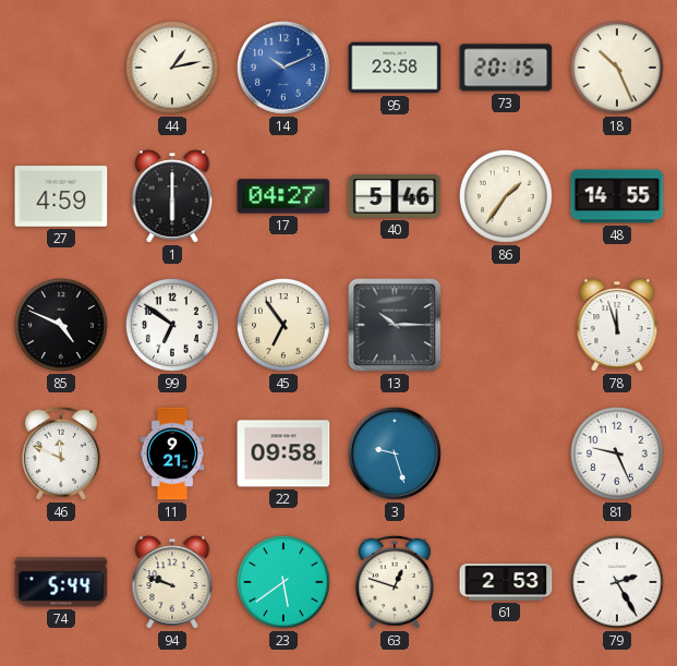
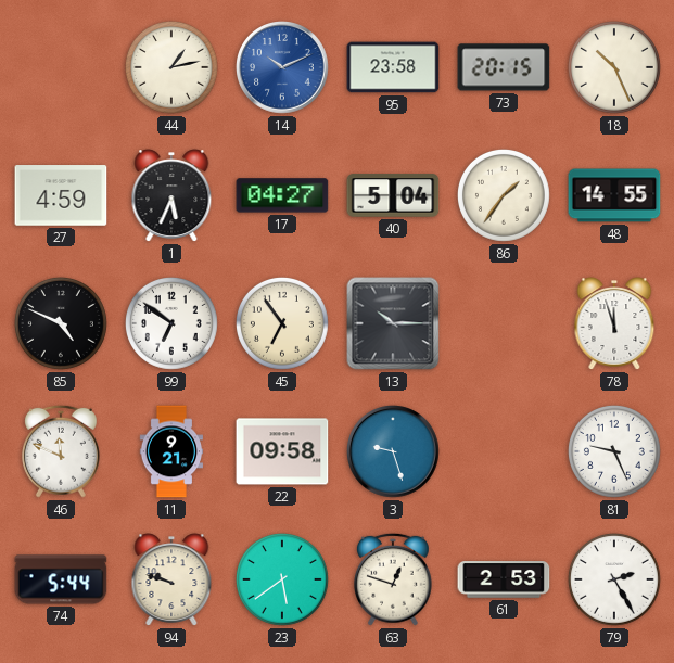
1: 6:00 -> 5:34 (171, 195)
40: 5:46 -> 5:04 (393, 195)
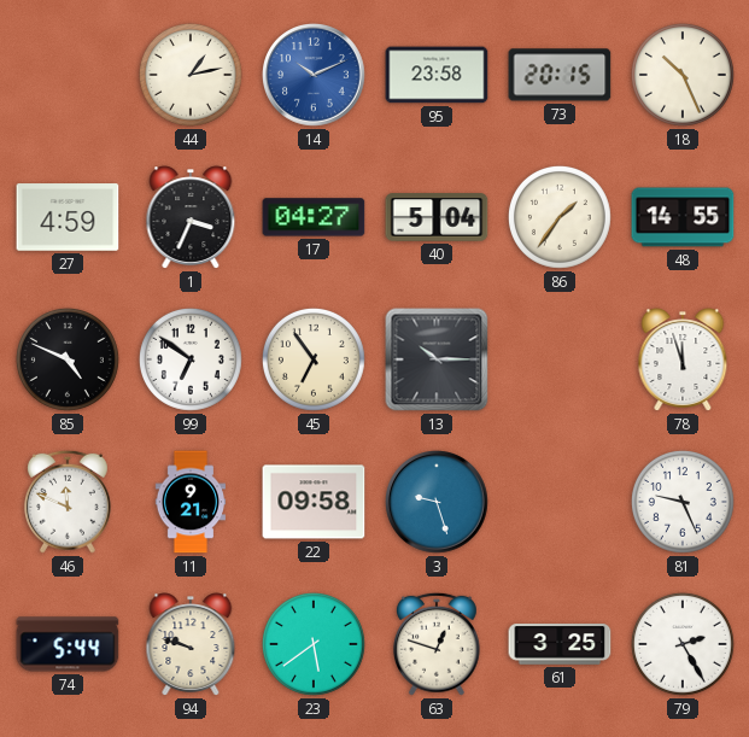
1: 5:34 -> 3:34 (191, 217)
61: 2:53 -> 3:25 (560, 644)
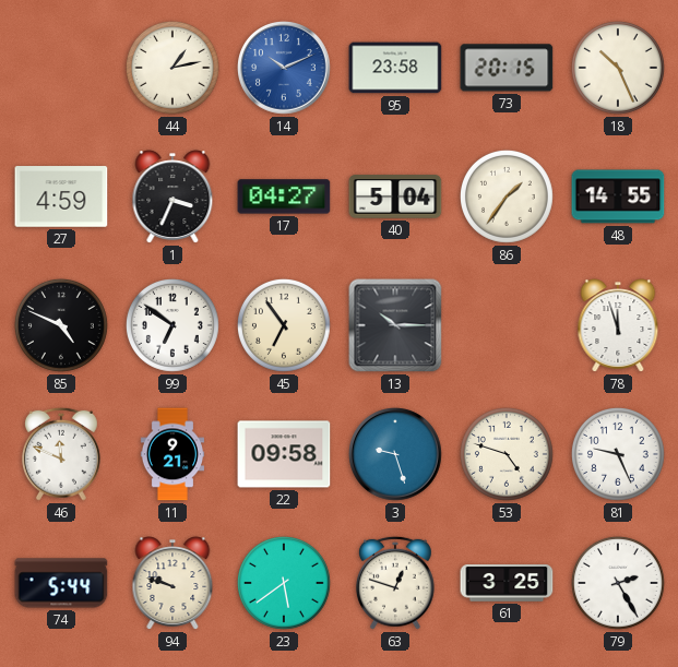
53: none -> 4:48 (507, 454)
